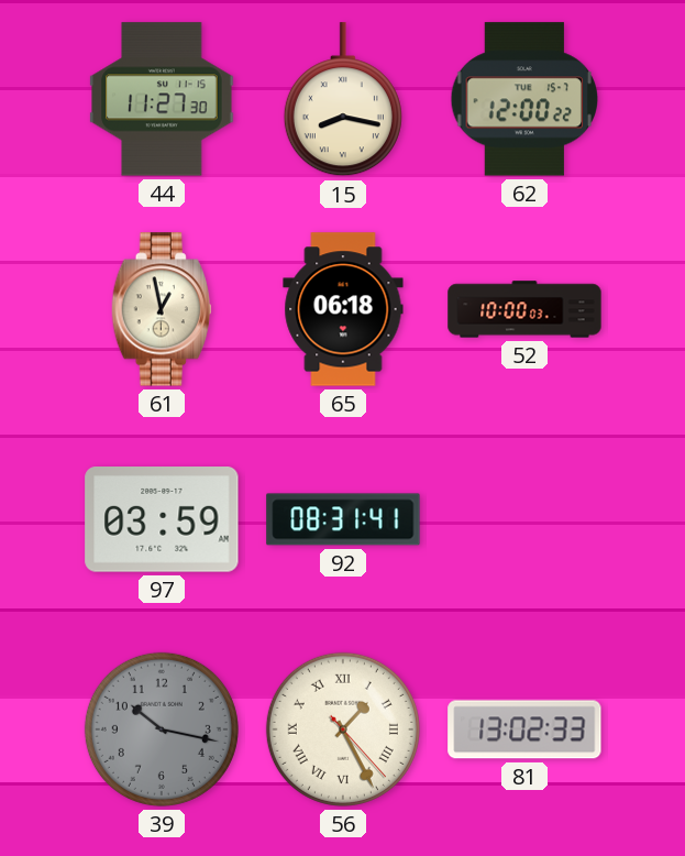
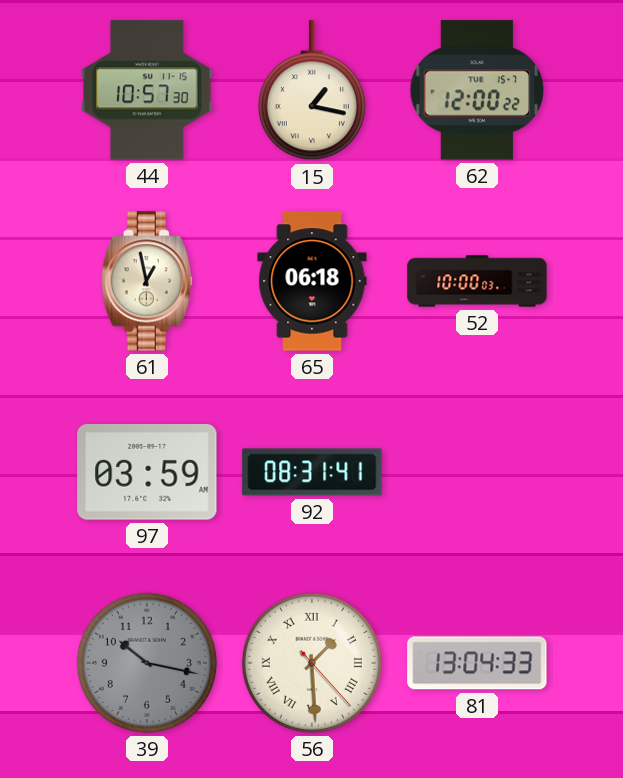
44: 11:27 -> 10:57 (147, 90)
15: 8:17 -> 1:17 (312, 91)
56: 1:25 -> 1:29 (312, 663)
81: 13:02 -> 13:04 (477, 663)
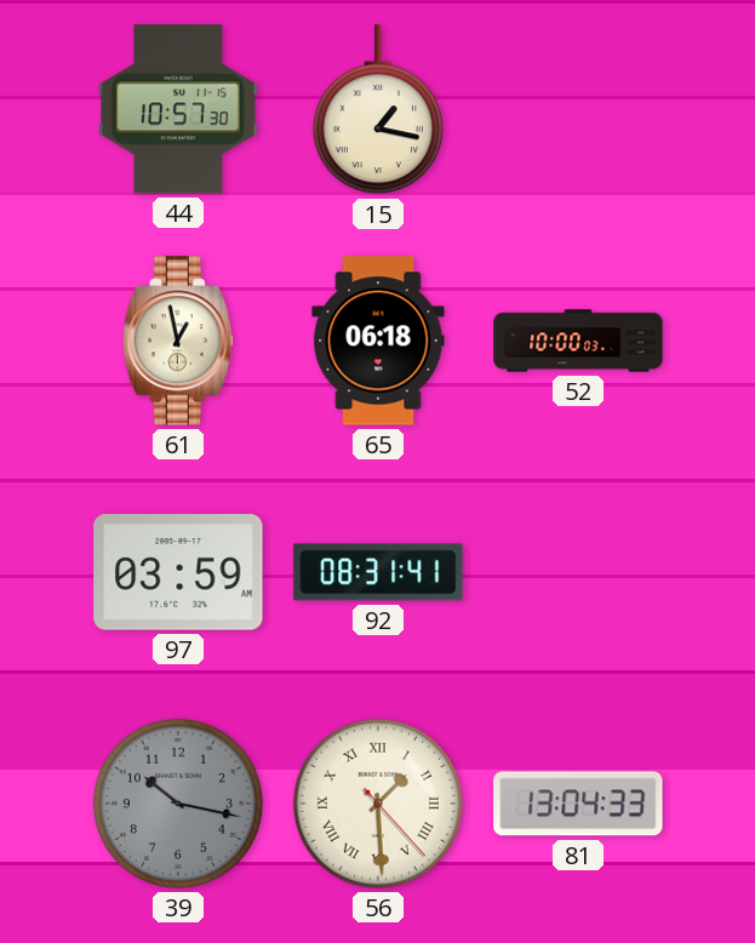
62: 12:00 -> none (476, 90)
